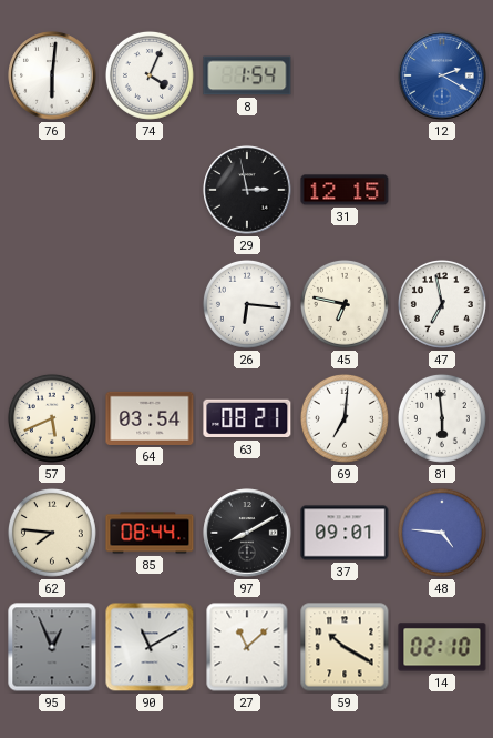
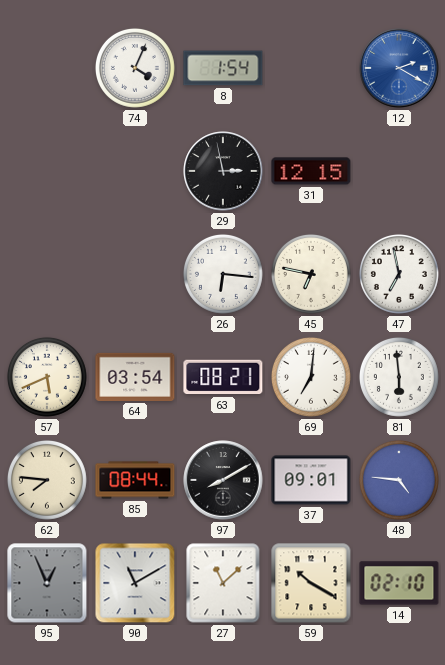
76: 6:01 -> none (52, 75)
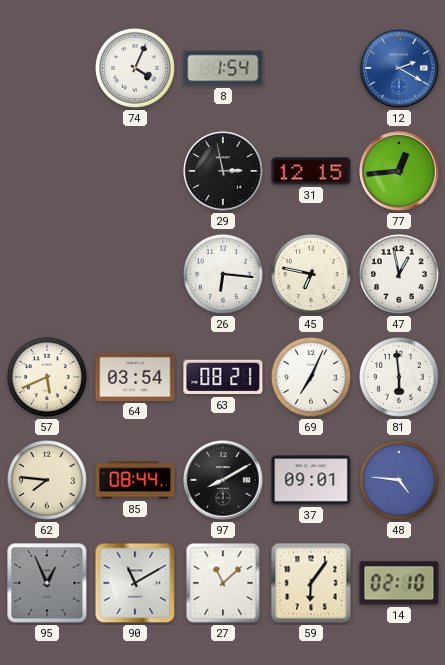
77: none -> 12:44 (399, 171)
47: 6:58 -> 12:58 (399, 274)
69: 7:01 -> 7:04 (311, 377)
59: 10:20 -> 6:06 (311, 583)
